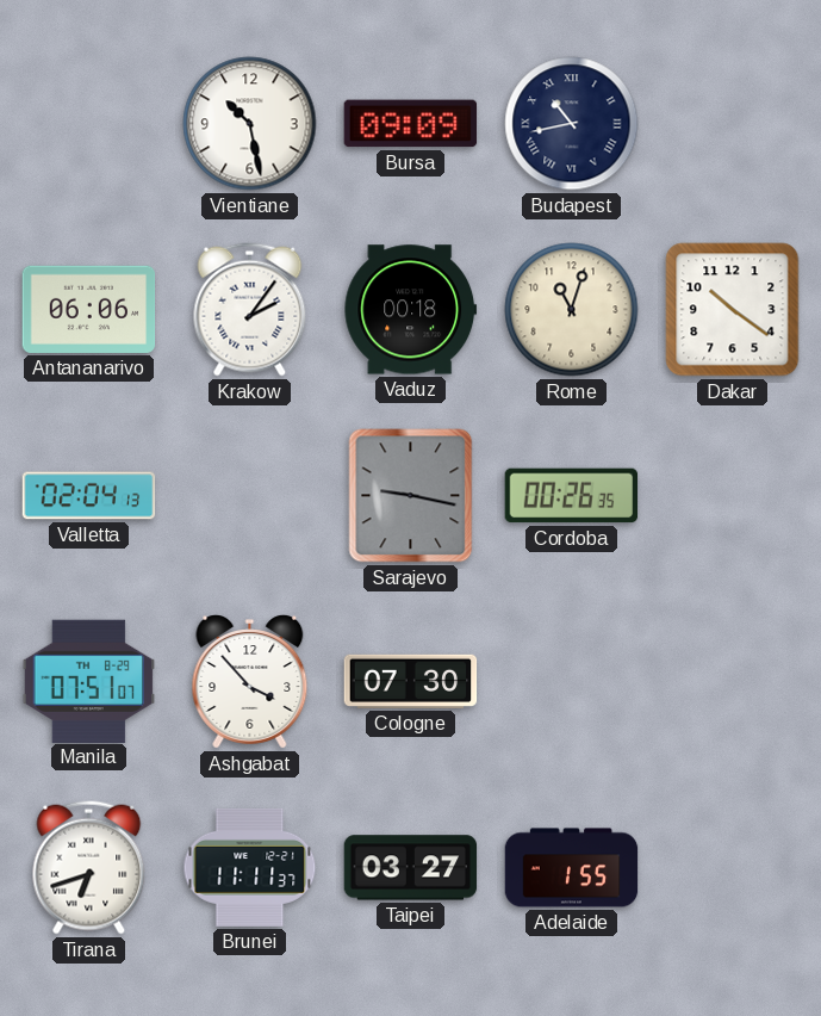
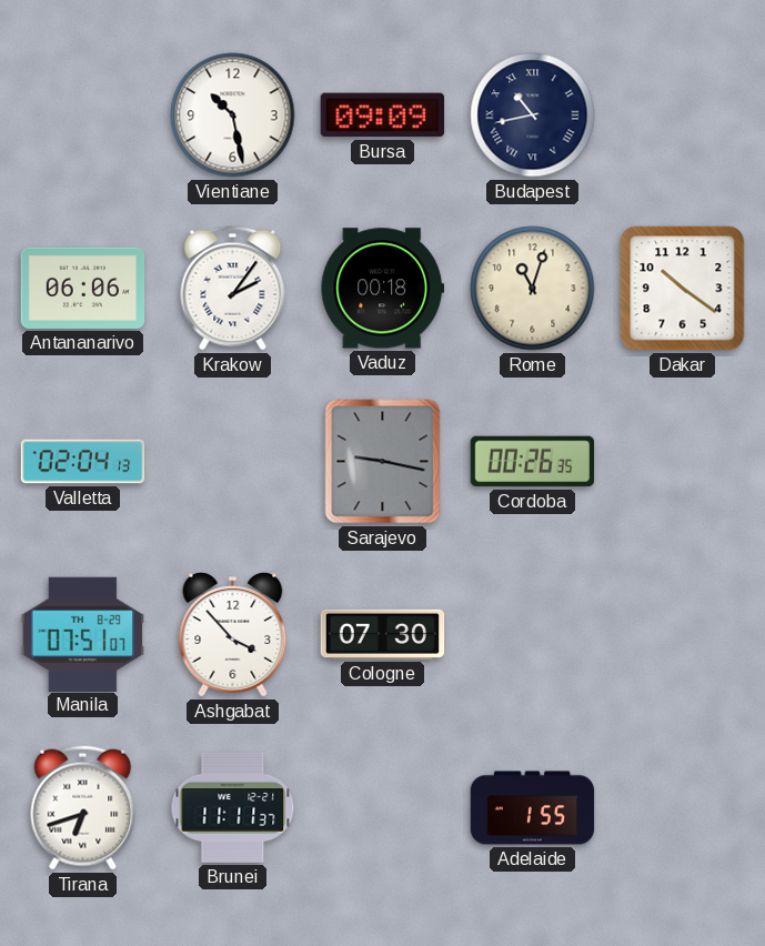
Taipei: 03:27 -> none (411, 868)
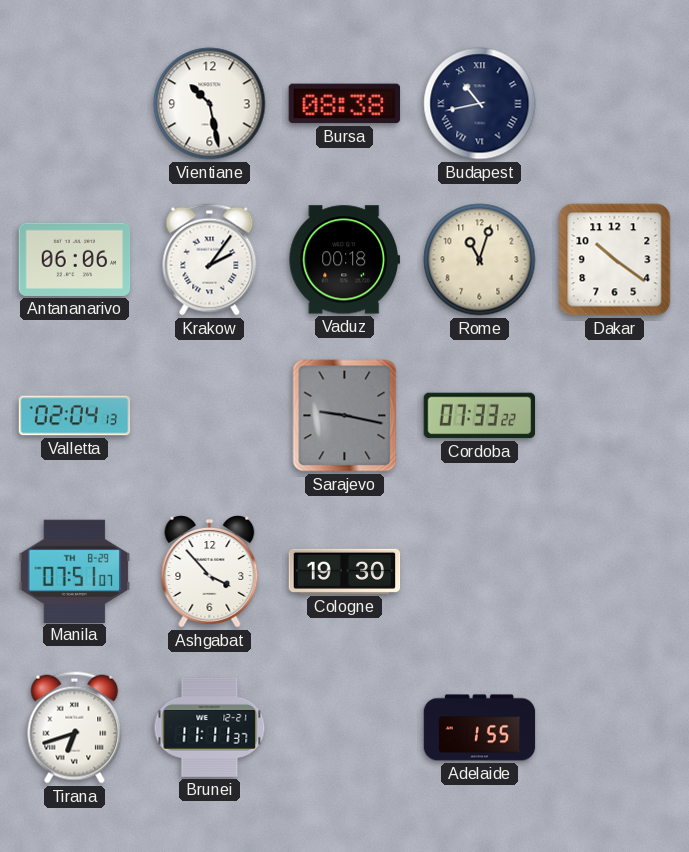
Bursa: 09:09 -> 08:38 (345, 104)
Cordoba: 00:26 -> 07:33 (480, 416)
Cologne: 07:30 -> 19:30 (345, 571)
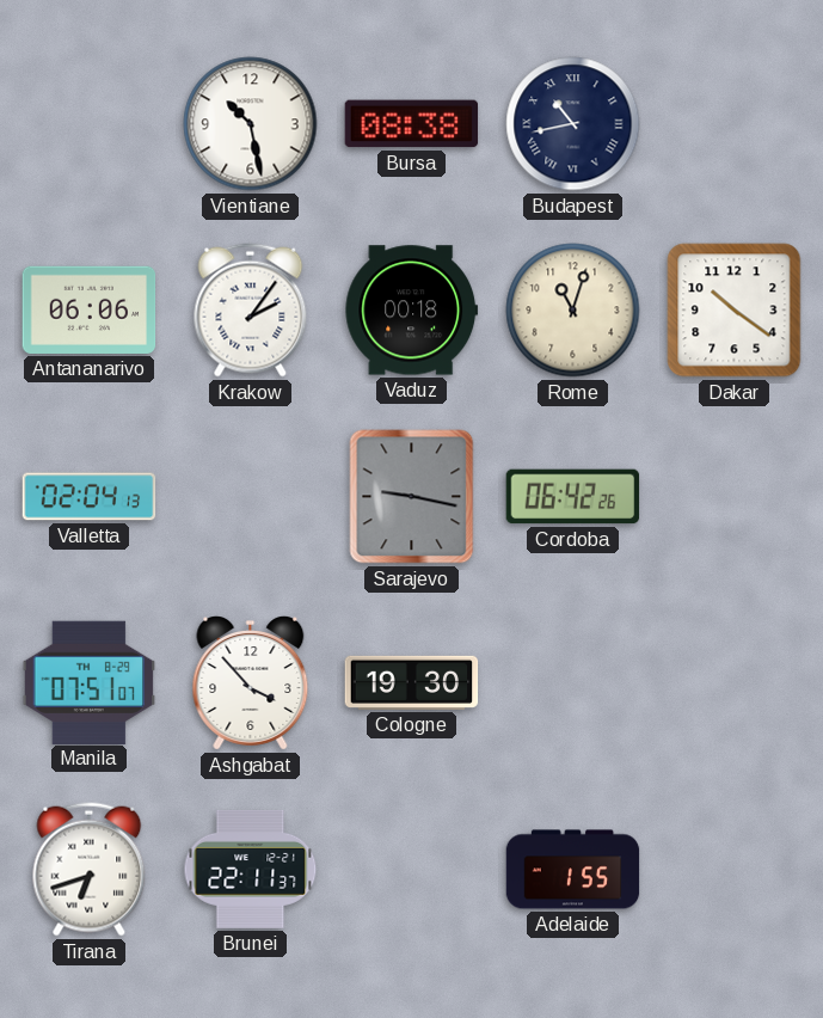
Cordoba: 07:33 -> 06:42 (573, 497)
Brunei: 11:11 -> 22:11 (251, 869)
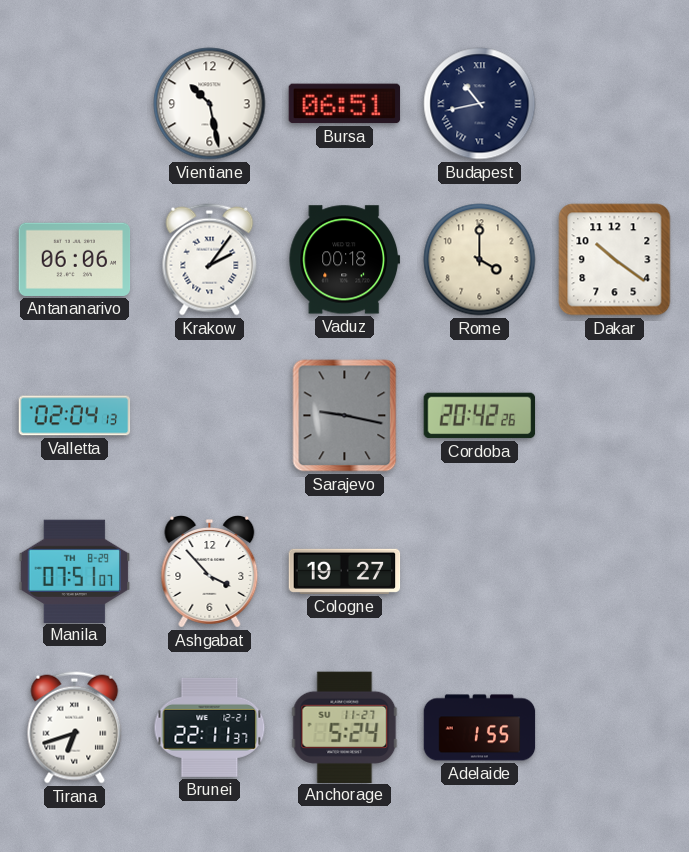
Bursa: 08:38 -> 06:51 (345, 104)
Rome: 11:03 -> 4:00 (480, 260)
Cordoba: 06:42 -> 20:42 (480, 416)
Cologne: 19:30 -> 19:27 (345, 571)
Anchorage: none -> 5:24 (345, 727)
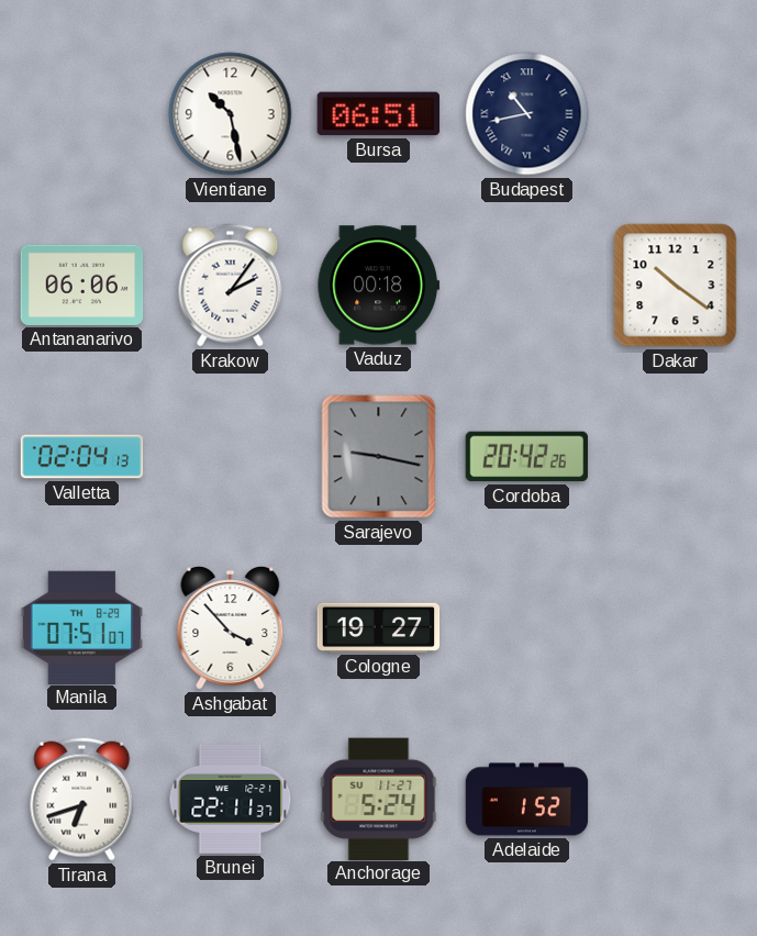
Rome: 4:00 -> none (480, 260)
Adelaide: 1:55 -> 1:52 (527, 800)
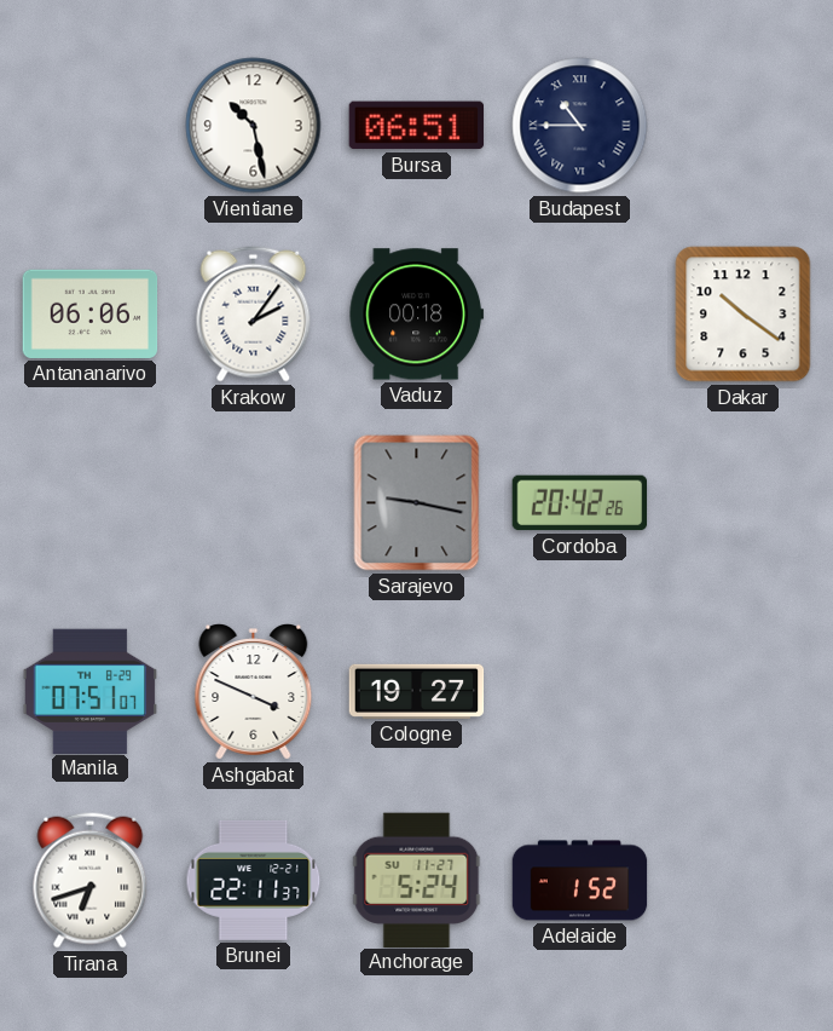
Budapest: 10:43 -> 10:45 (580, 126)
Valletta: 02:04 -> none (82, 457)
Ashgabat: 3:53 -> 3:49 (254, 692)
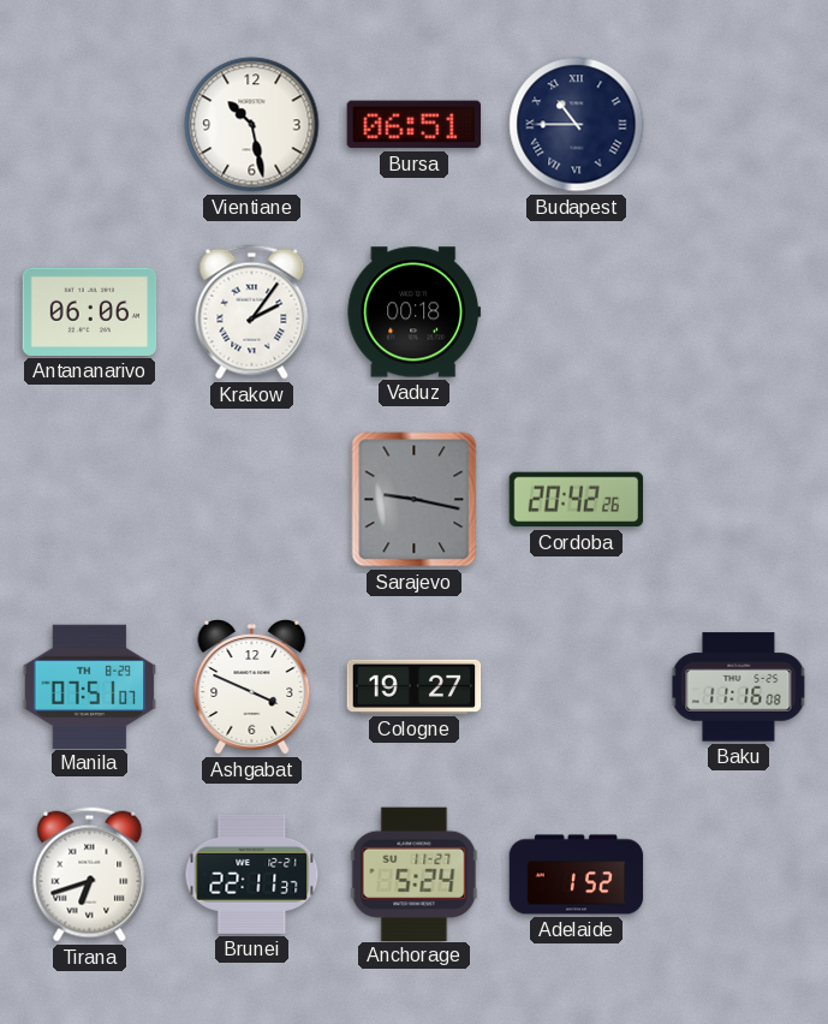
Dakar: 10:21 -> none (744, 315)
Baku: none -> 11:16 (739, 687)
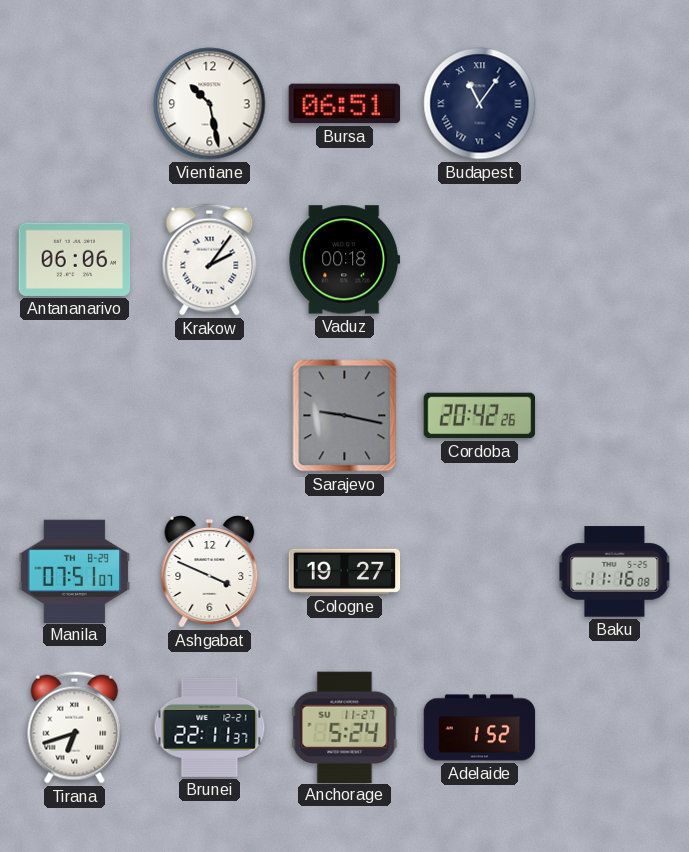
Budapest: 10:45 -> 11:06 (480, 104)
